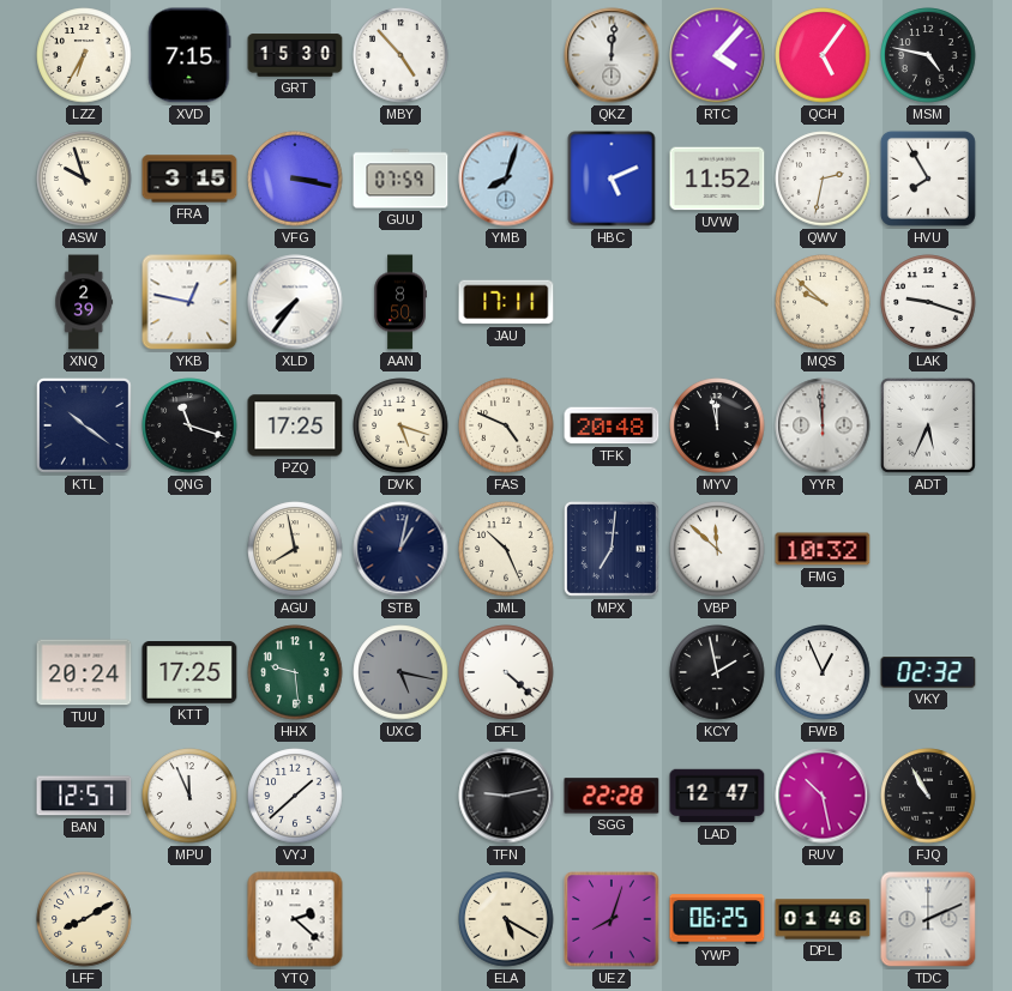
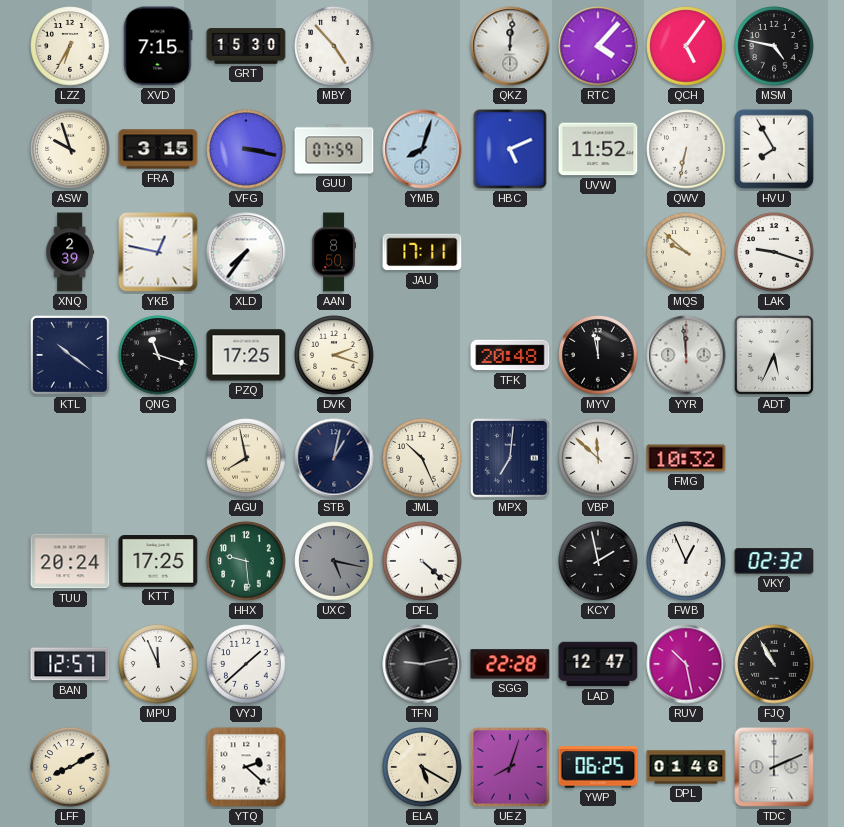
QWV: 2:32 -> 6:32 (686, 149)
DVK: 5:18 -> 2:18 (334, 355)
FAS: 4:49 -> none (506, 425)
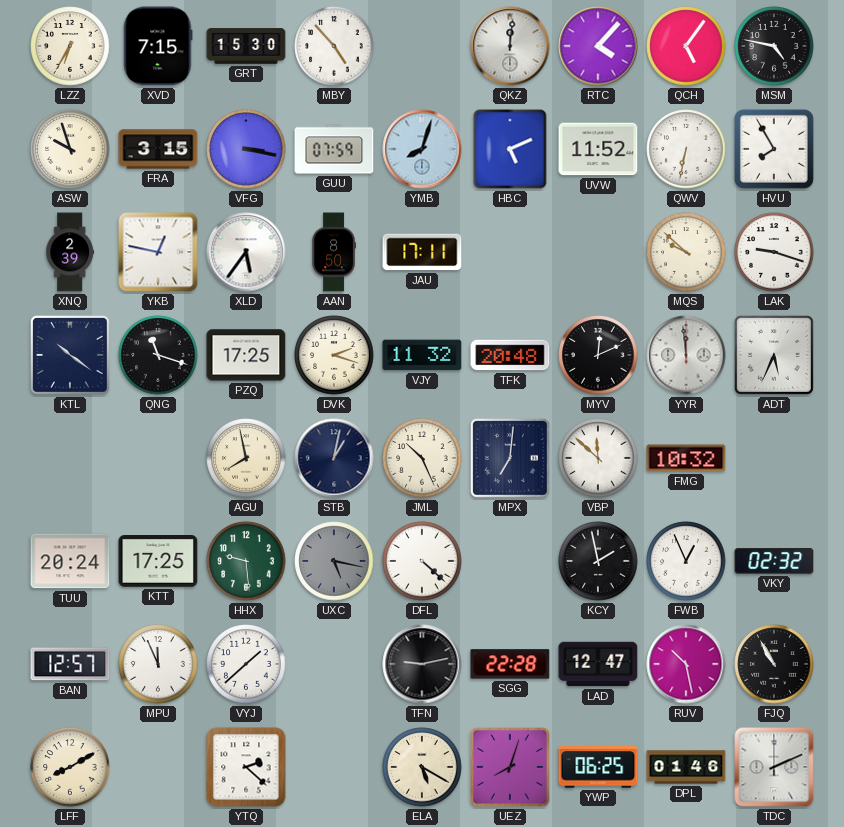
XLD: 7:36 -> 5:36 (246, 252)
VJY: none -> 11:32 (422, 355)
MYV: 11:58 -> 12:11 (598, 355)
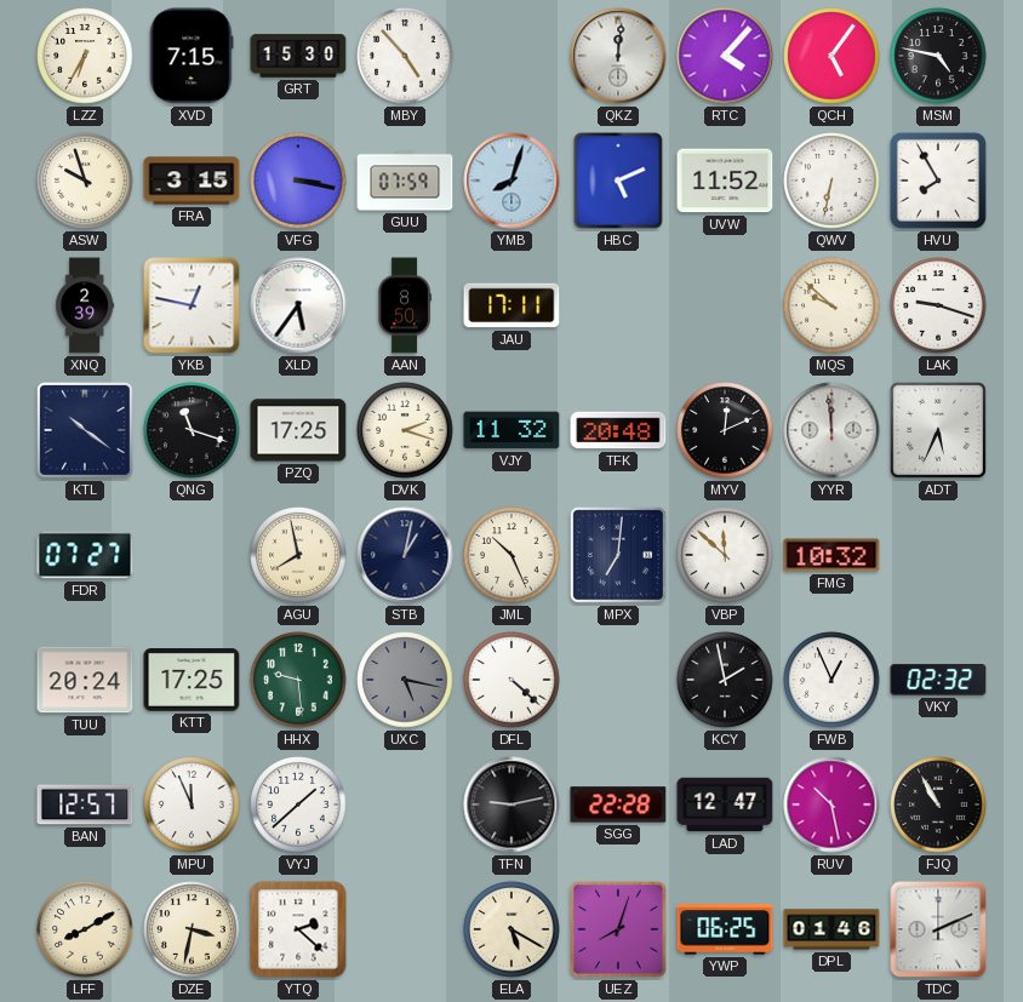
FDR: none -> 07:27 (85, 555)
DZE: none -> 3:32 (192, 929)
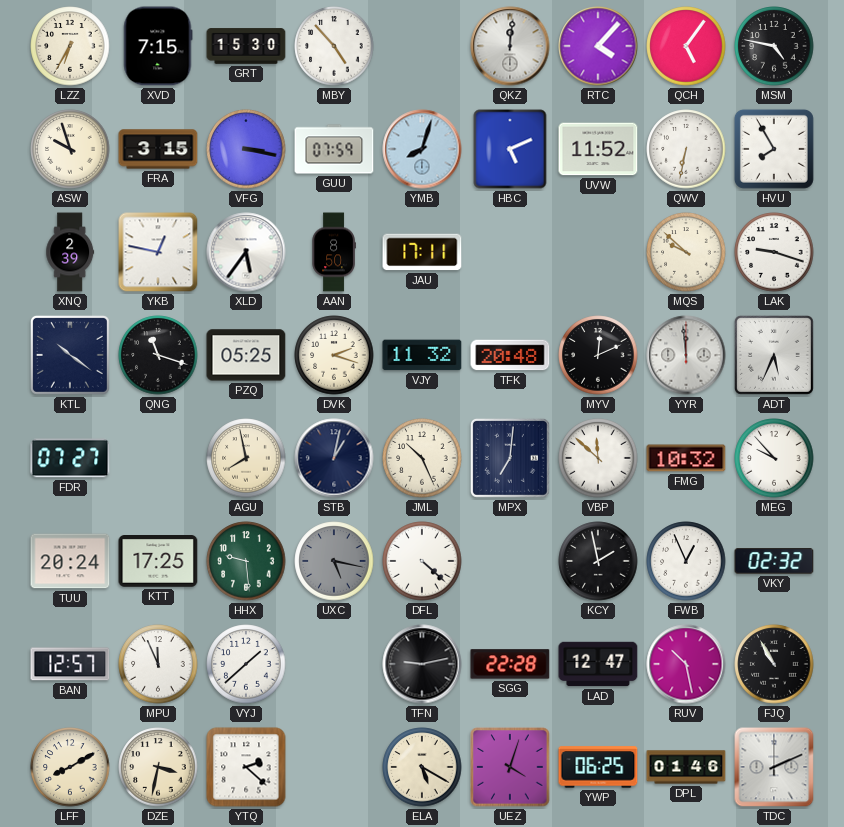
PZQ: 17:25 -> 05:25 (246, 355)
MEG: none -> 9:53 (774, 458)
UEZ: 8:03 -> 4:03 (510, 767)
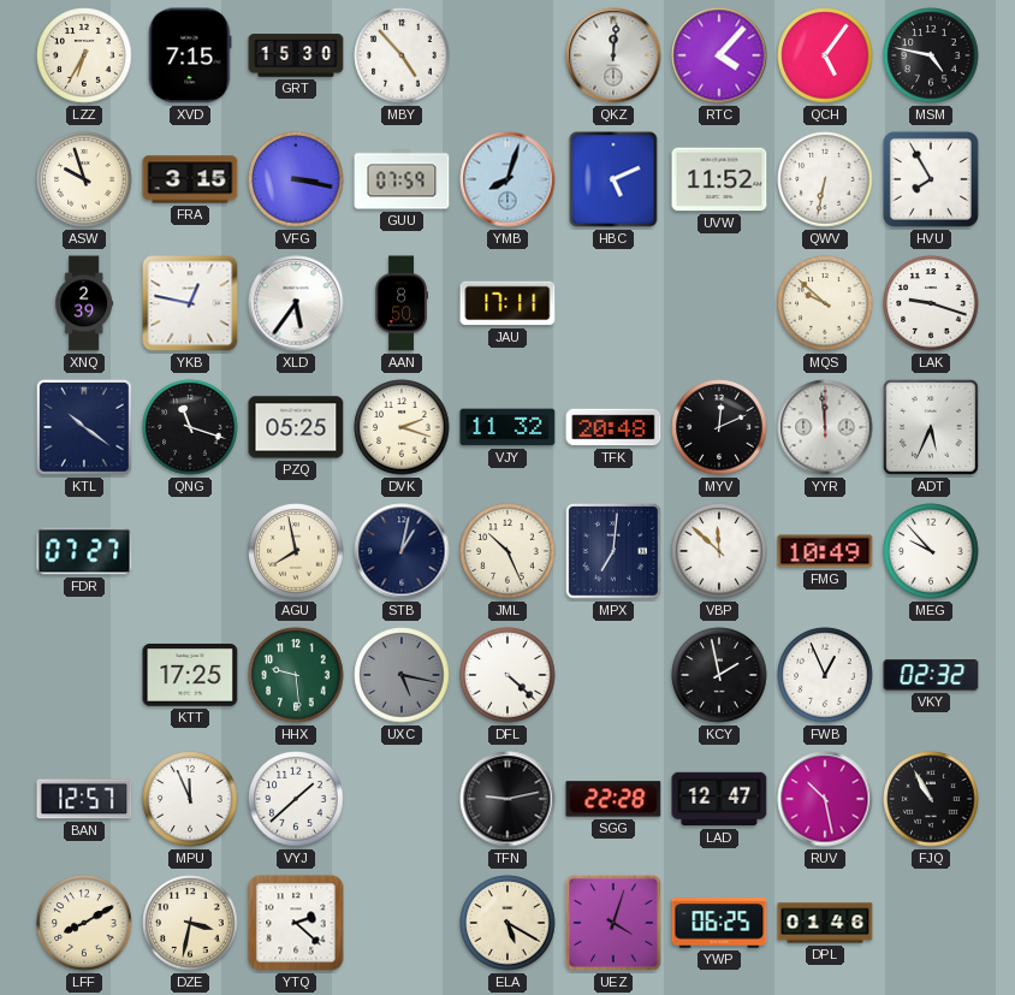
FMG: 10:32 -> 10:49 (825, 551)
TUU: 20:24 -> none (70, 561)
TDC: 2:11 -> none (774, 767)
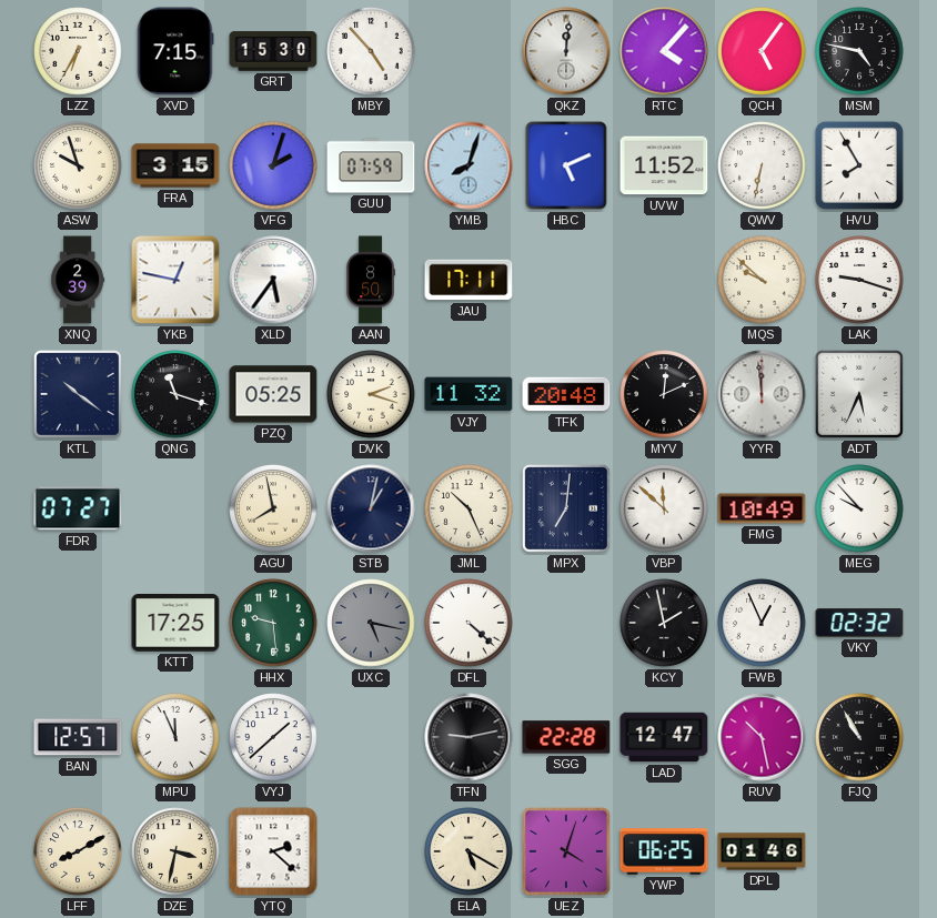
VFG: 3:17 -> 2:03 (273, 165)
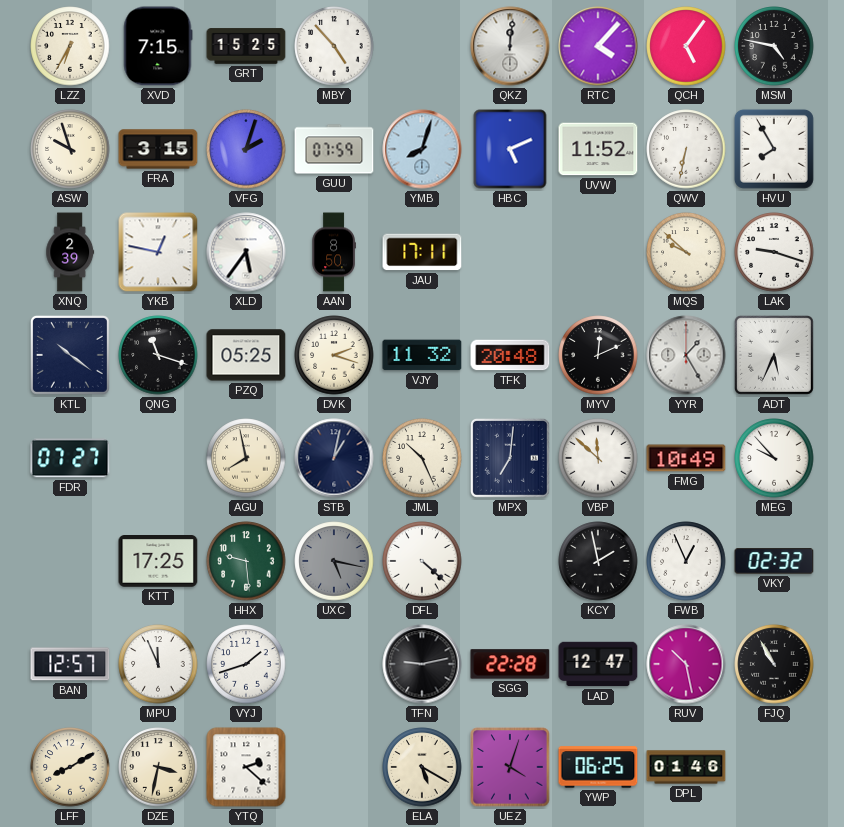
GRT: 15:30 -> 15:25 (246, 46)
YYR: 11:59 -> 1:25 (686, 355)
VYJ: 1:38 -> 1:42 (246, 664)
